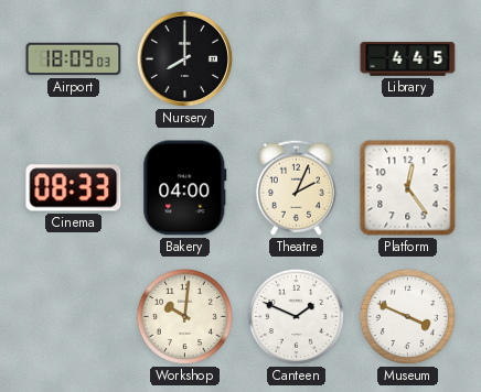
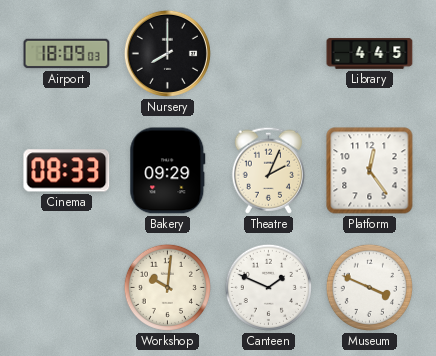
Bakery: 04:00 -> 09:29 (168, 171)
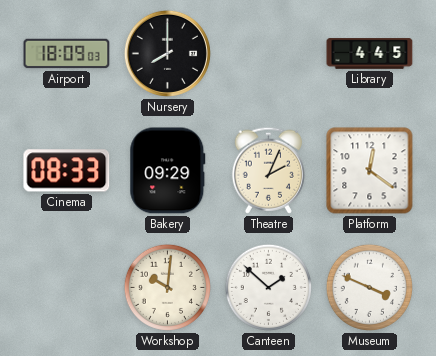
Platform: 12:24 -> 12:21 (370, 171)
Canteen: 1:49 -> 1:52 (268, 287)
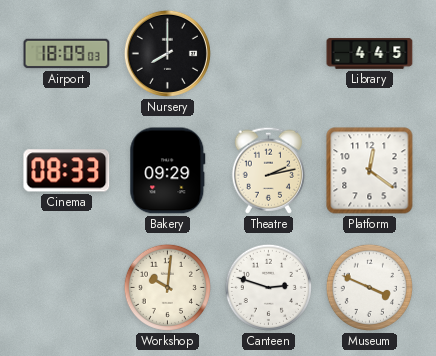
Theatre: 2:04 -> 2:13 (268, 170)
Canteen: 1:52 -> 2:48 (268, 287)
